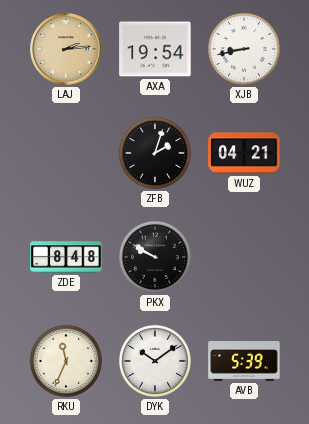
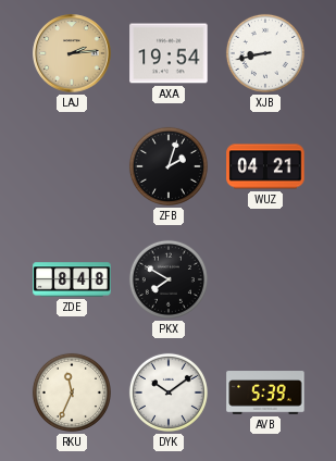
PKX: 9:50 -> 7:50 (169, 279)
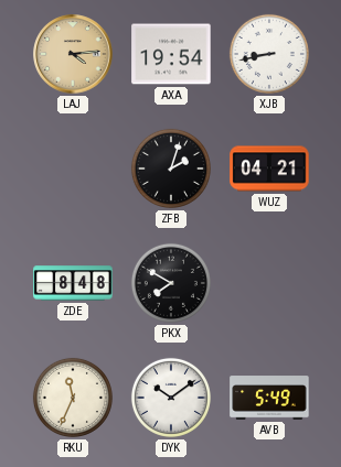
LAJ: 2:14 -> 4:14 (73, 54)
AVB: 5:39 -> 5:49 (269, 398)
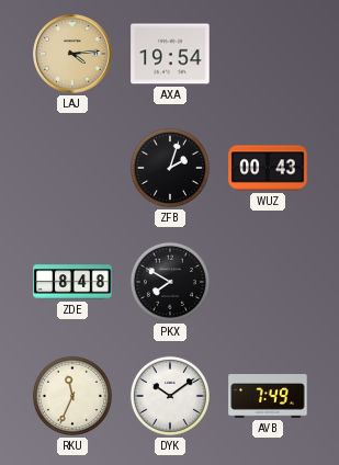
XJB: 8:43 -> none (269, 54)
WUZ: 04:21 -> 00:43 (268, 168)
AVB: 5:49 -> 7:49 (268, 396)
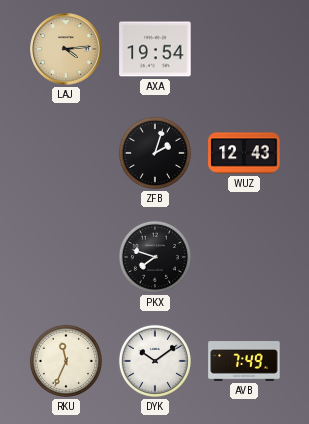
WUZ: 00:43 -> 12:43 (244, 153)
ZDE: 8:48 -> none (72, 282)
PKX: 7:50 -> 7:48 (155, 257)
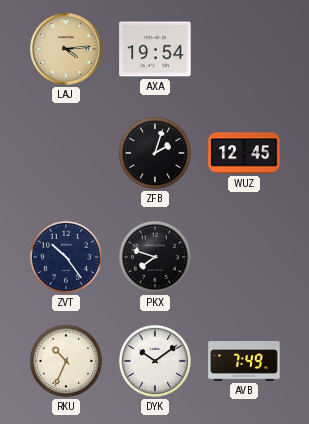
WUZ: 12:43 -> 12:45 (244, 153)
ZVT: none -> 10:24 (66, 257)
RKU: 11:34 -> 10:34 (66, 361)
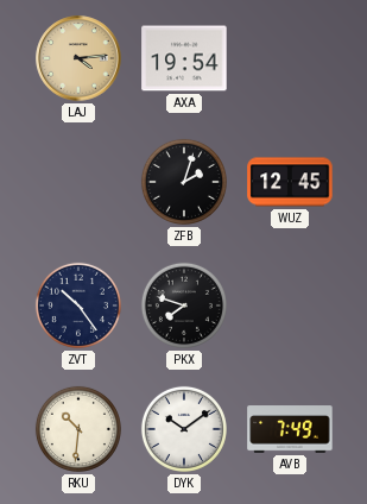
RKU: 10:34 -> 10:31 (78, 429)
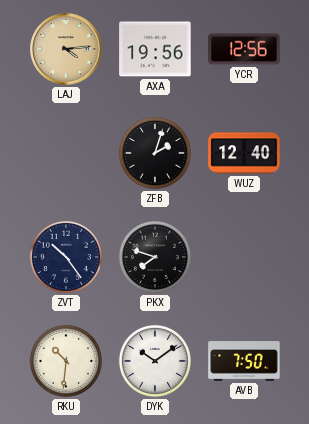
AXA: 19:54 -> 19:56 (155, 49)
YCR: none -> 12:56 (244, 49)
WUZ: 12:45 -> 12:40 (244, 153)
AVB: 7:49 -> 7:50 (244, 361)
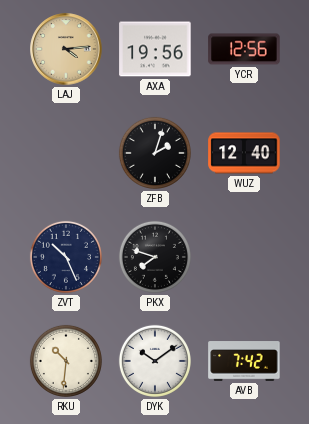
ZVT: 10:24 -> 10:26 (66, 257)
AVB: 7:50 -> 7:42 (244, 361)
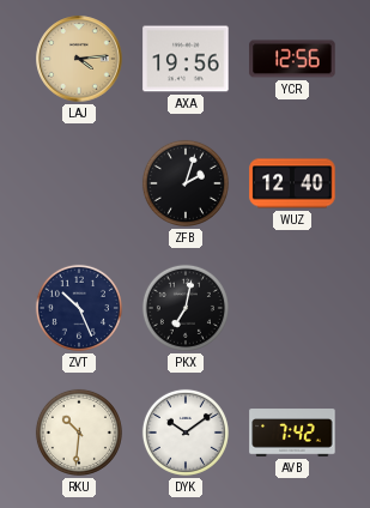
PKX: 7:48 -> 7:02 (186, 308)
